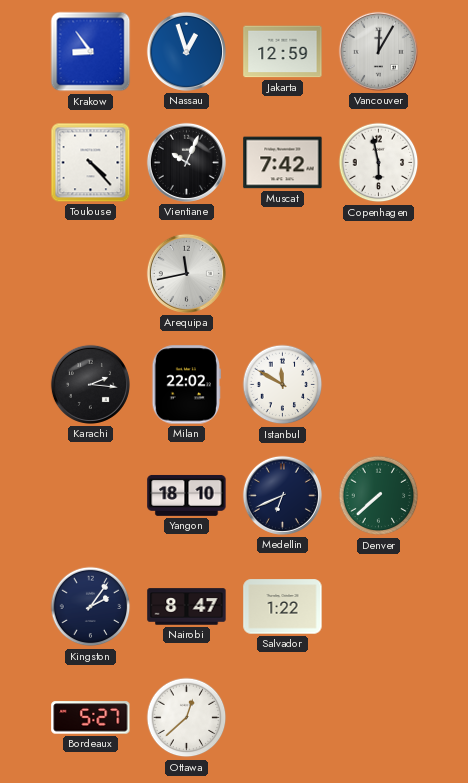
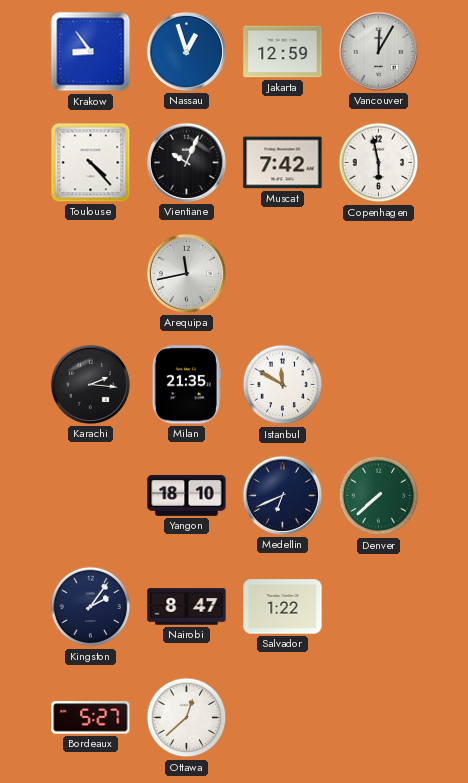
Milan: 22:02 -> 21:35 (186, 385)
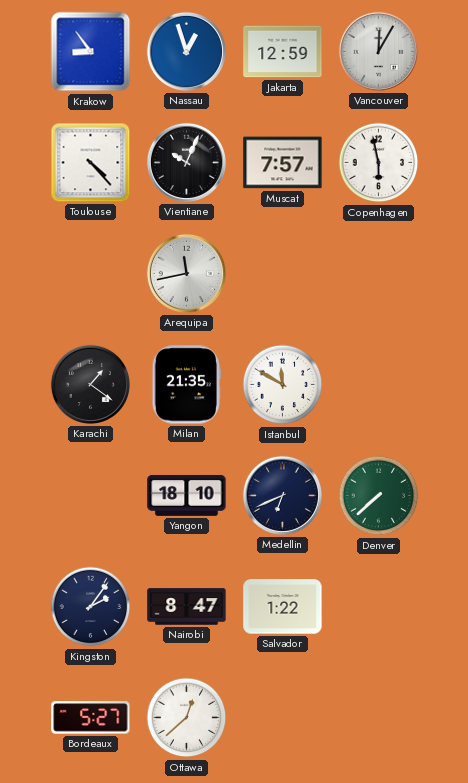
Muscat: 7:42 -> 7:57 (283, 163)
Karachi: 2:16 -> 1:21 (90, 384)
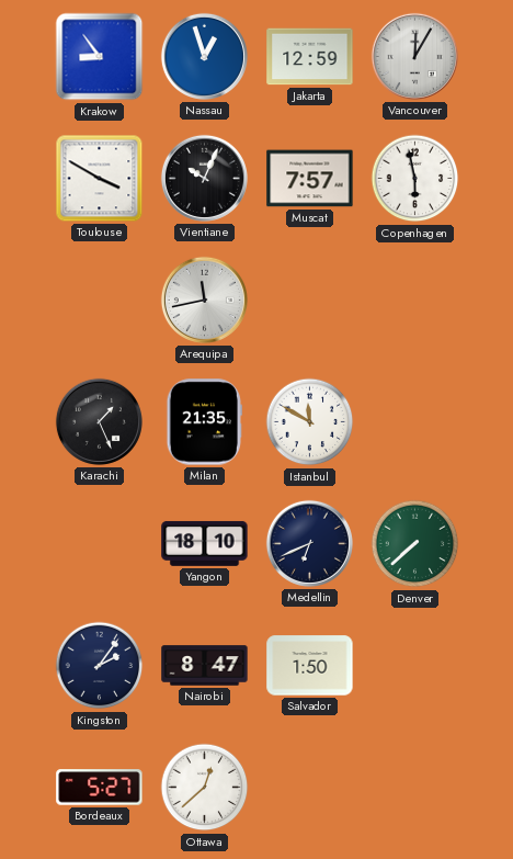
Toulouse: 4:23 -> 3:50 (100, 179)
Karachi: 1:21 -> 1:26 (99, 421)
Salvador: 1:22 -> 1:50 (310, 666)
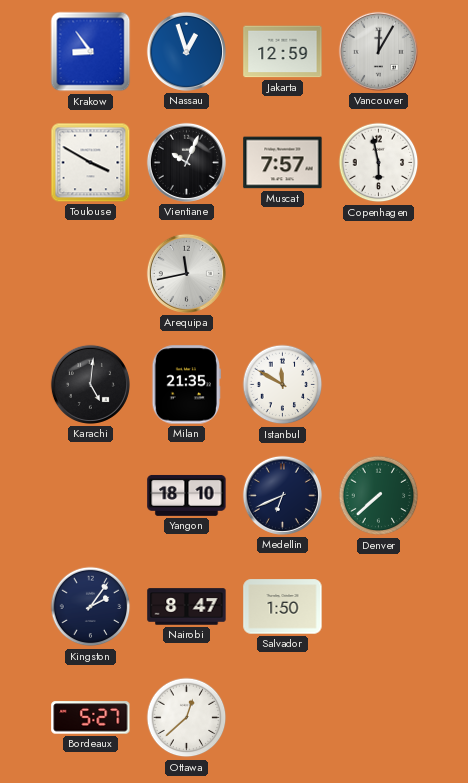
Karachi: 1:26 -> 5:01 (90, 384)
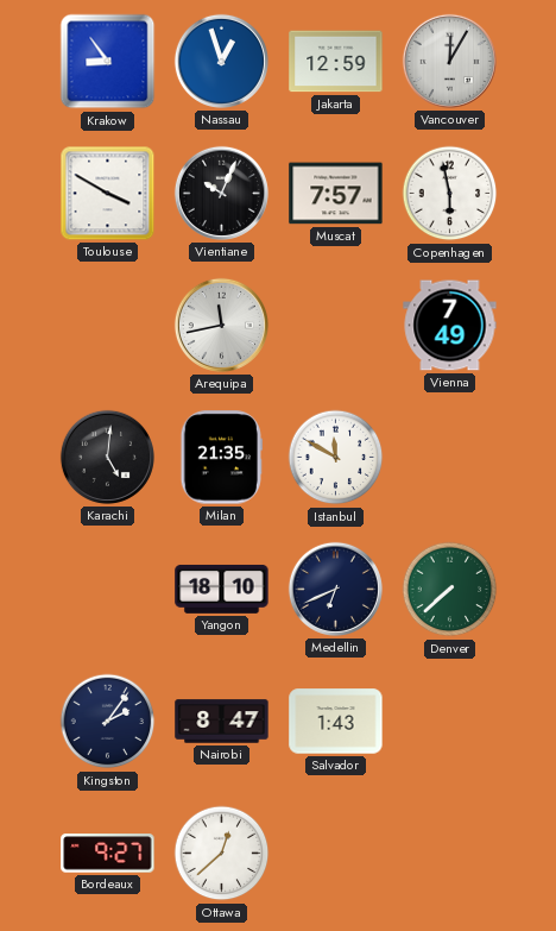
Vienna: none -> 7:49 (450, 326)
Salvador: 1:50 -> 1:43 (336, 722)
Bordeaux: 5:27 -> 9:27 (108, 854)
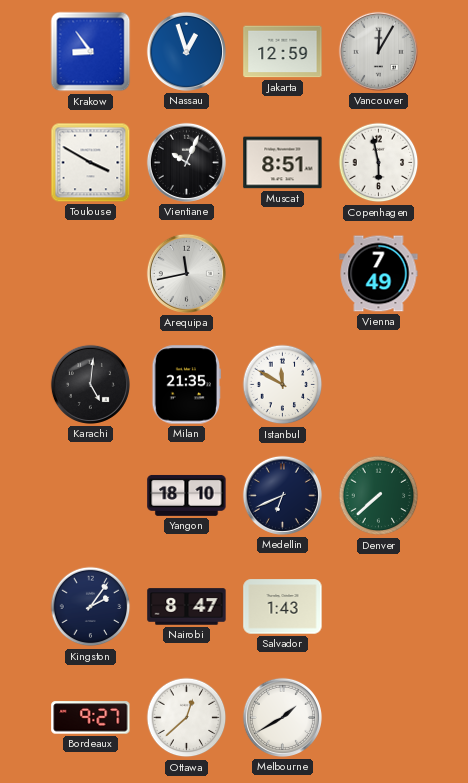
Muscat: 7:57 -> 8:51 (283, 163)
Melbourne: none -> 1:40 (282, 717)
